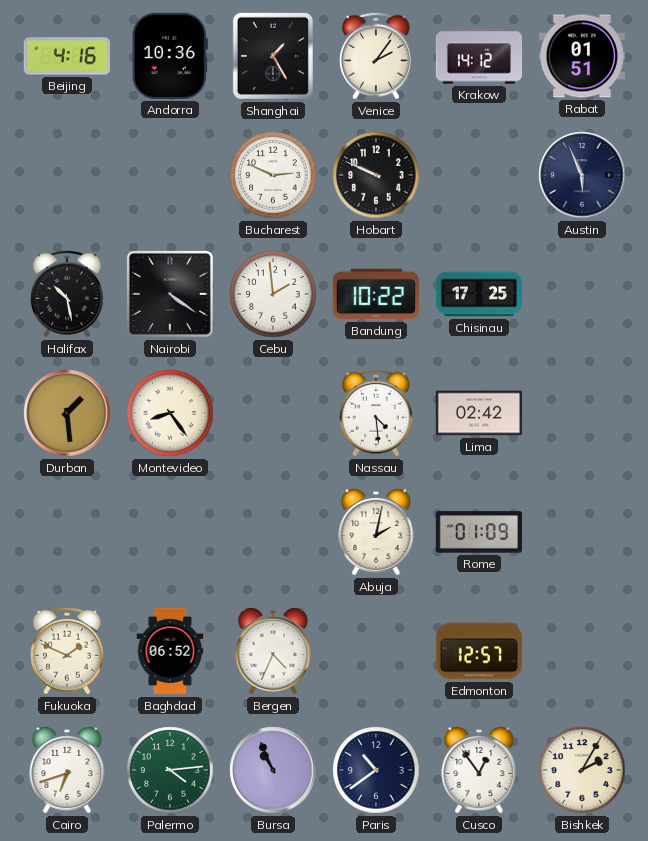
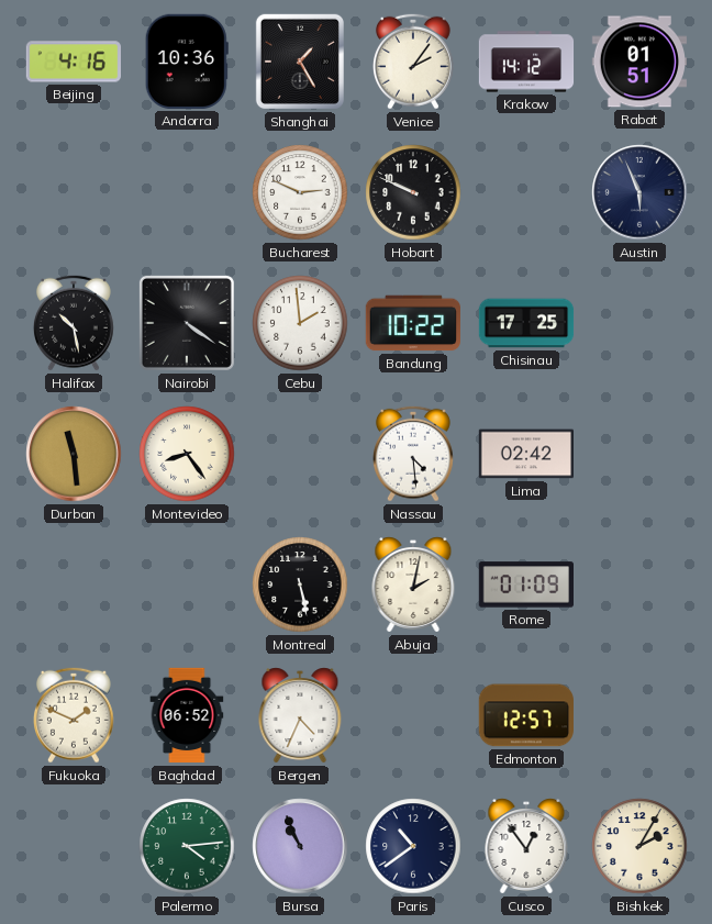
Durban: 1:29 -> 11:29 (74, 454)
Montreal: none -> 5:28 (300, 585)
Cairo: 6:42 -> none (67, 770)
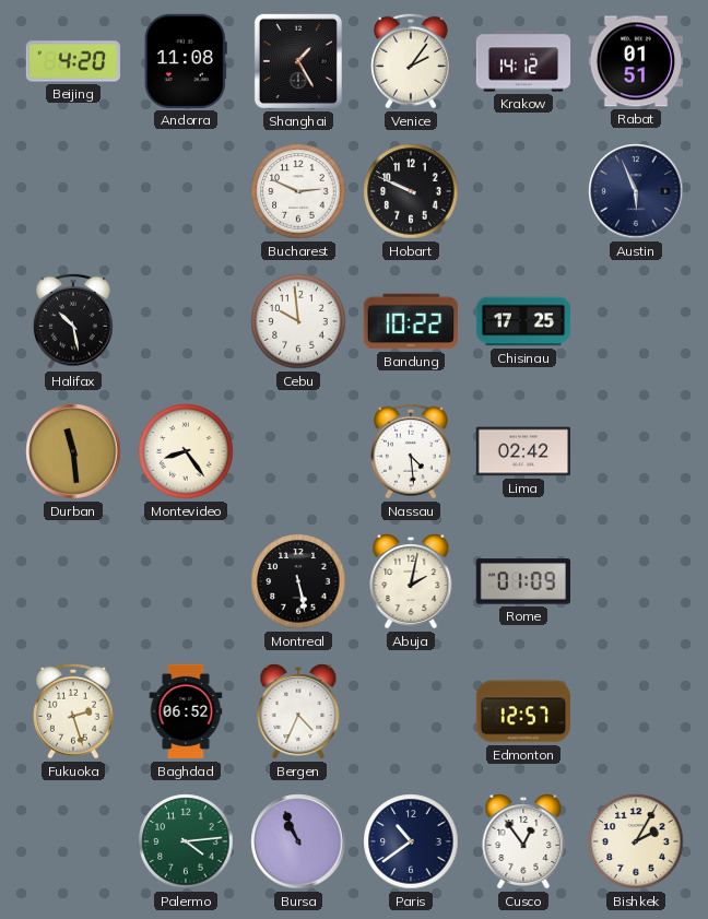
Beijing: 4:16 -> 4:20 (72, 61)
Andorra: 10:36 -> 11:08 (186, 61)
Nairobi: 4:21 -> none (187, 323)
Cebu: 1:59 -> 9:59 (298, 321)
Fukuoka: 1:49 -> 2:27 (73, 711)
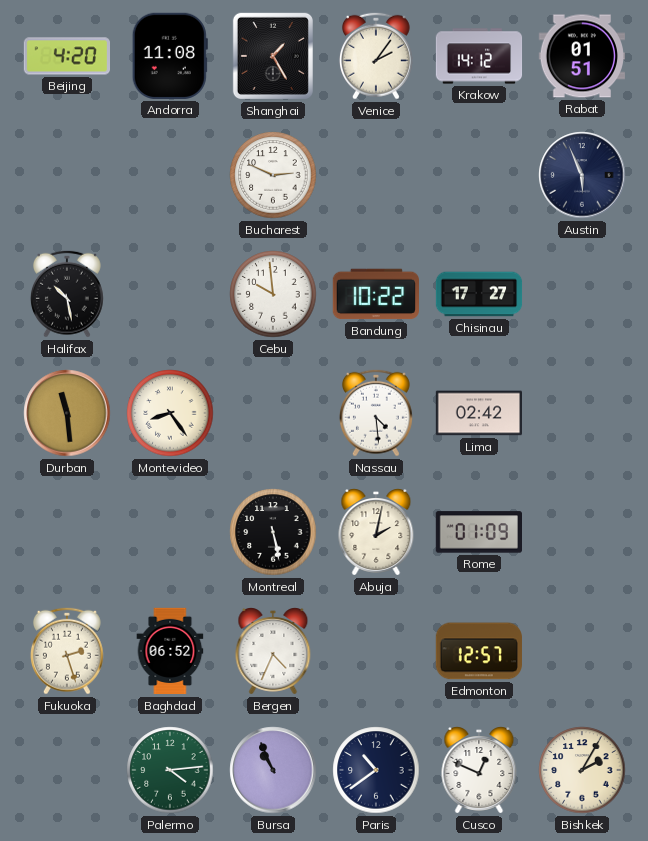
Hobart: 9:49 -> none (411, 191)
Chisinau: 17:25 -> 17:27 (479, 294)
Cusco: 12:54 -> 12:49 (479, 770)
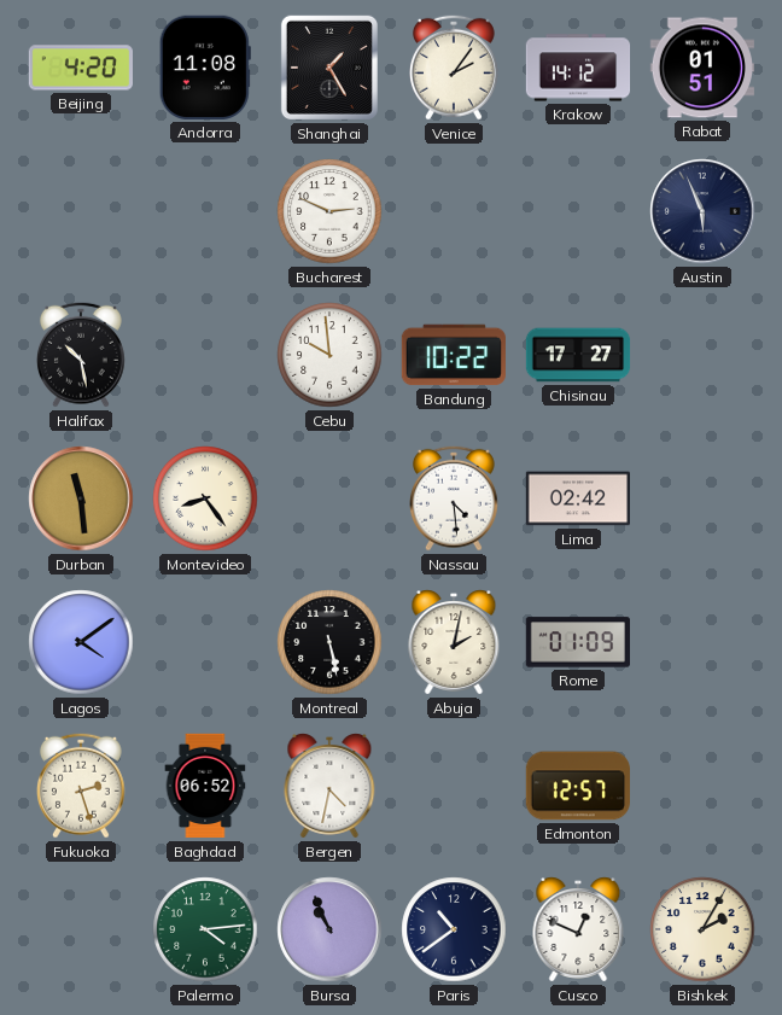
Lagos: none -> 4:09 (81, 642)
Bergen: 4:34 -> 4:32 (329, 786)
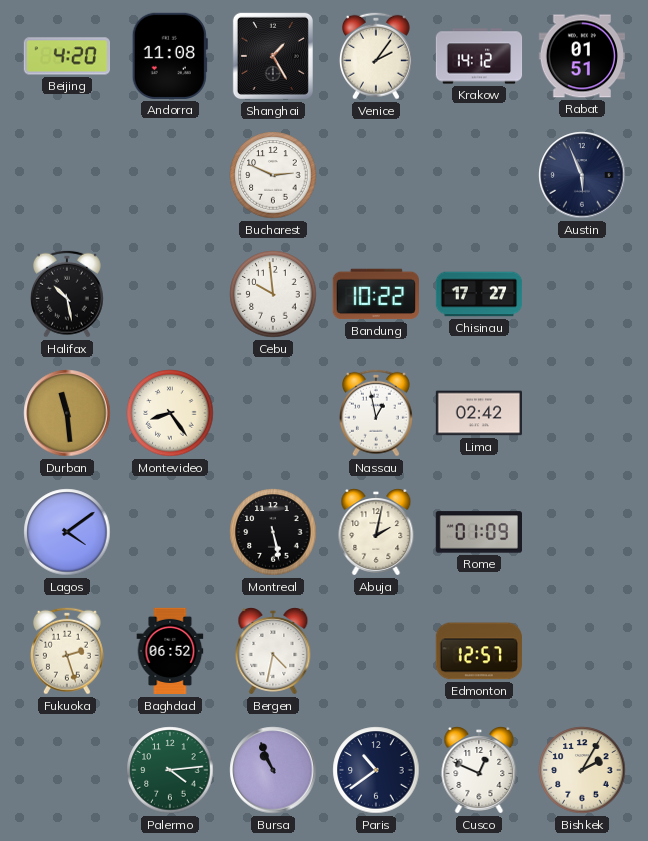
Nassau: 4:29 -> 12:58 (376, 413)
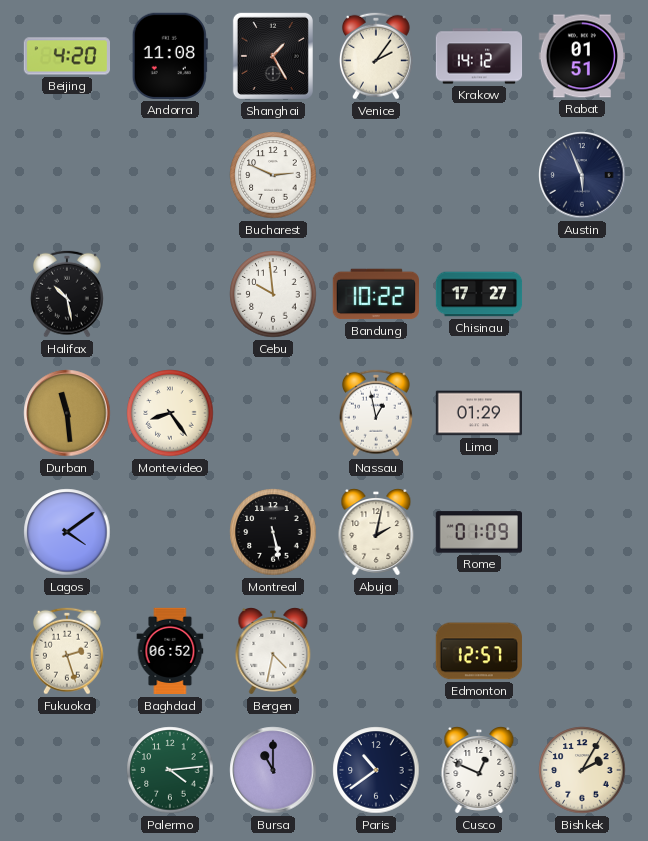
Lima: 02:42 -> 01:29 (478, 413)
Bursa: 10:56 -> 11:00 (273, 770)
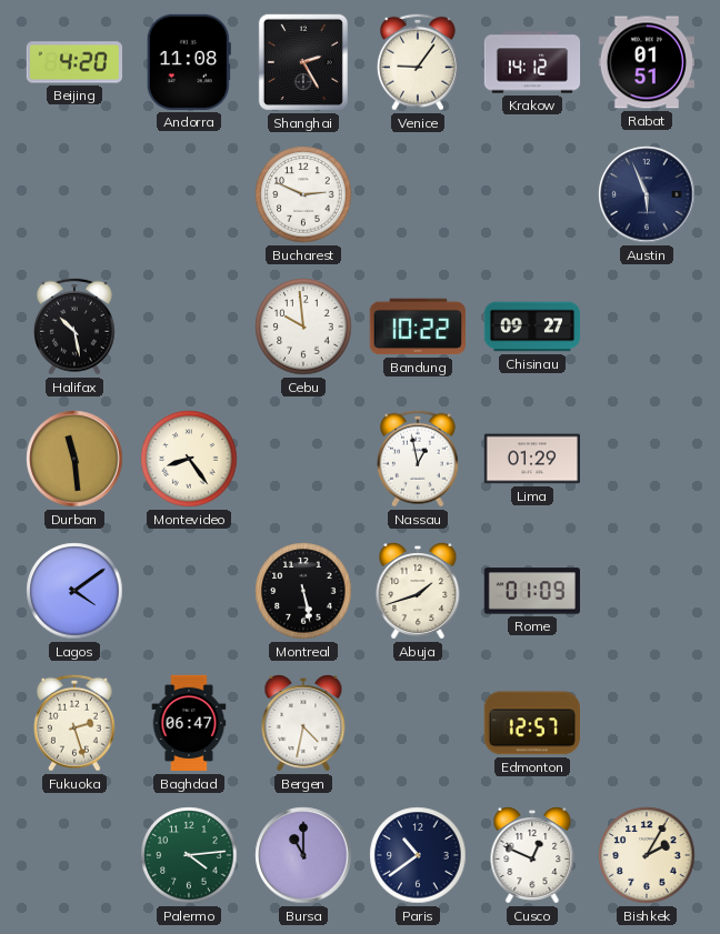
Shanghai: 1:25 -> 2:25 (303, 62)
Venice: 2:06 -> 9:06 (418, 62)
Chisinau: 17:27 -> 09:27 (532, 327)
Abuja: 2:02 -> 1:42 (418, 591)
Baghdad: 06:52 -> 06:47 (189, 723)
